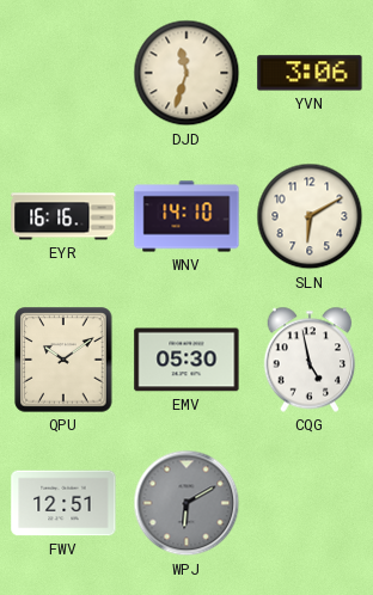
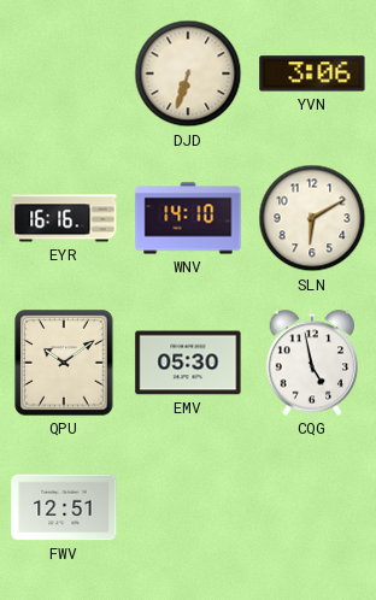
DJD: 11:33 -> 6:33 (188, 73)
WPJ: 6:10 -> none (186, 503)
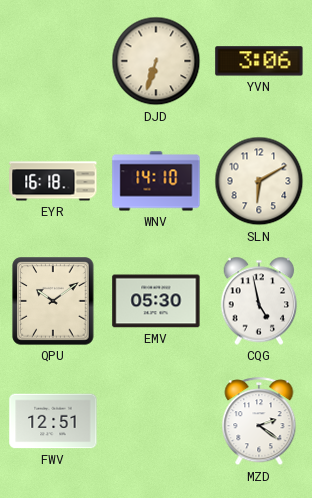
EYR: 16:16 -> 16:18 (53, 181)
MZD: none -> 2:21 (259, 422)
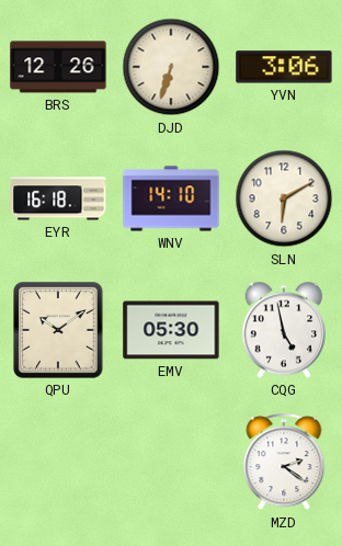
BRS: none -> 12:26 (58, 67)
FWV: 12:51 -> none (53, 421)
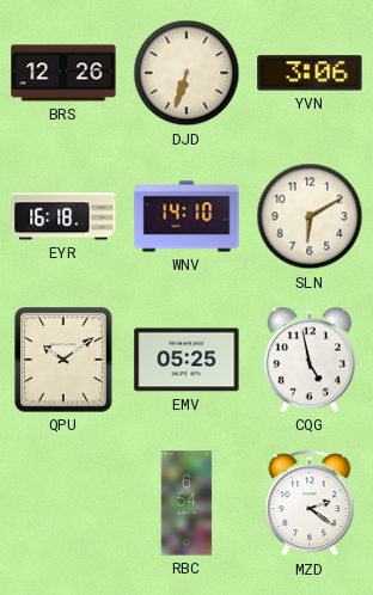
EMV: 05:30 -> 05:25 (186, 360)
RBC: none -> 6:54 (186, 503)
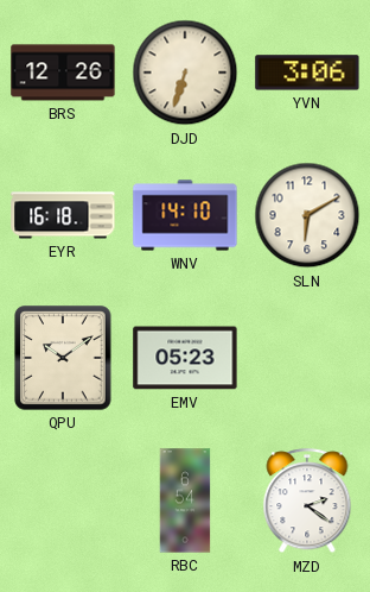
EMV: 05:25 -> 05:23 (185, 358)
CQG: 4:58 -> none (310, 360)
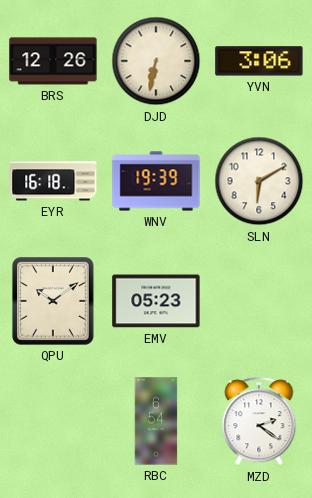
DJD: 6:33 -> 6:32 (156, 61)
WNV: 14:10 -> 19:39 (156, 181)
